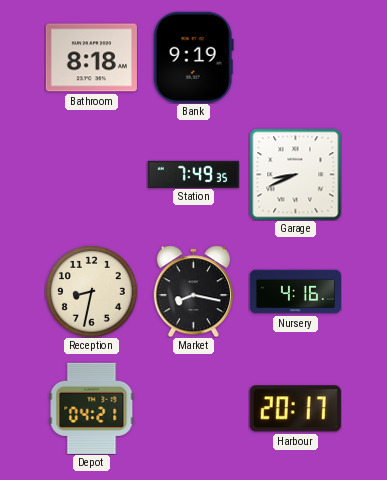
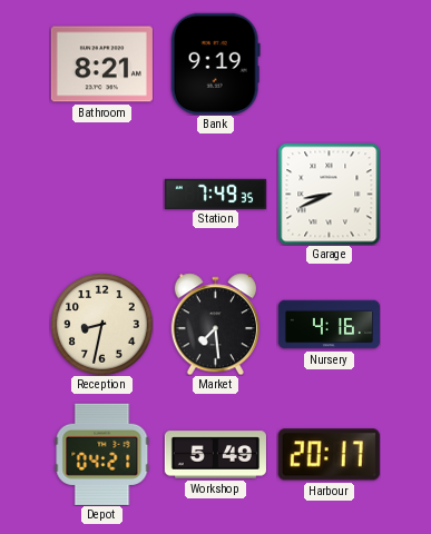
Bathroom: 8:18 -> 8:21 (101, 65)
Market: 8:17 -> 7:29 (215, 324)
Workshop: none -> 5:49 (215, 455)
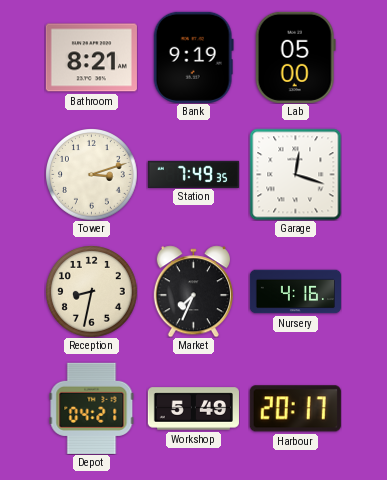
Lab: none -> 05:00 (295, 57)
Tower: none -> 3:12 (92, 175)
Garage: 8:41 -> 12:18 (295, 174)
Market: 7:29 -> 7:34 (193, 291)
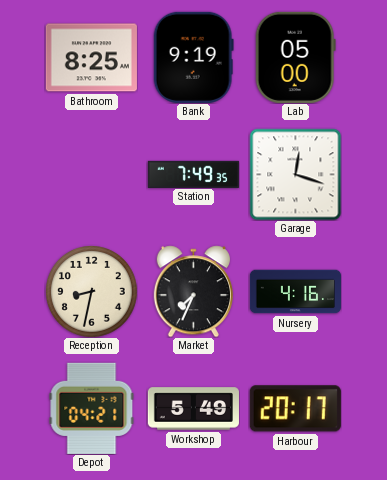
Bathroom: 8:21 -> 8:25 (91, 58)
Tower: 3:12 -> none (92, 175)
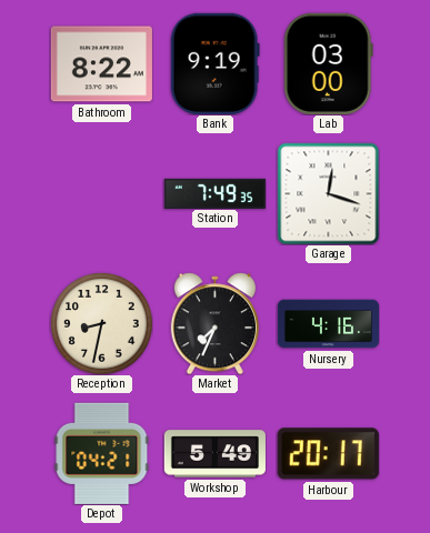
Bathroom: 8:25 -> 8:22 (101, 64)
Lab: 05:00 -> 03:00 (328, 63)
